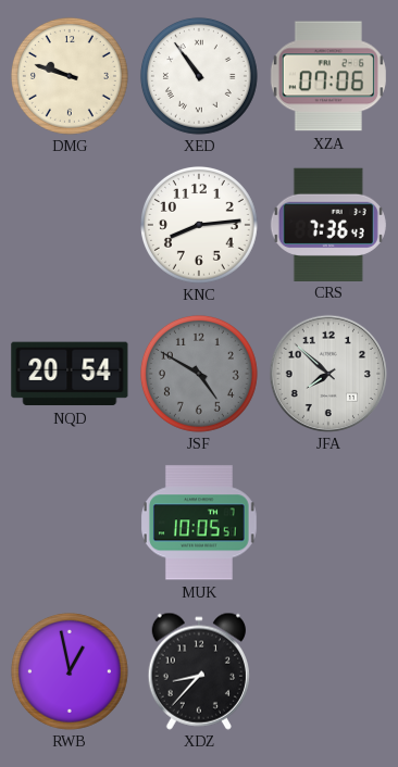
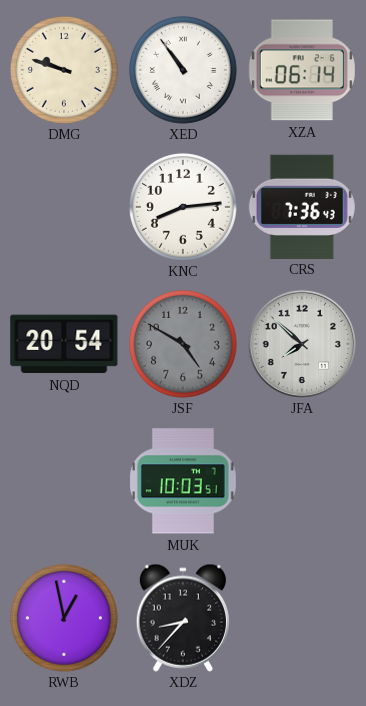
XZA: 07:06 -> 06:14 (302, 70)
MUK: 10:05 -> 10:03 (183, 481)
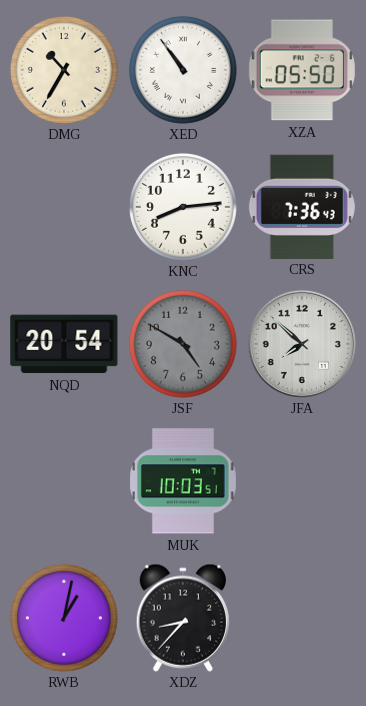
DMG: 9:48 -> 10:35 (64, 70)
XZA: 06:14 -> 05:50 (302, 70)
RWB: 12:58 -> 1:02 (64, 618)
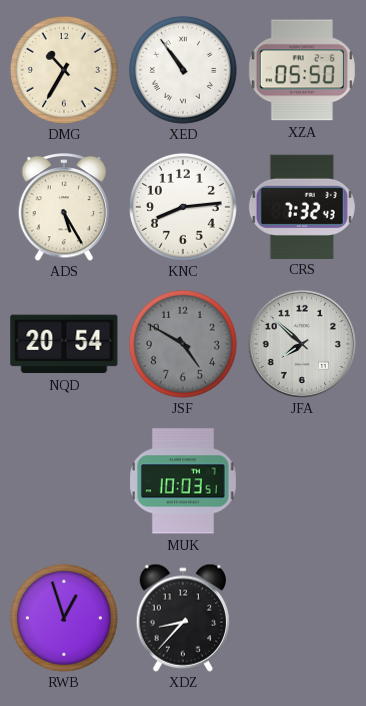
ADS: none -> 5:25 (64, 208)
CRS: 7:36 -> 7:32 (302, 206)
RWB: 1:02 -> 12:57 (64, 618)
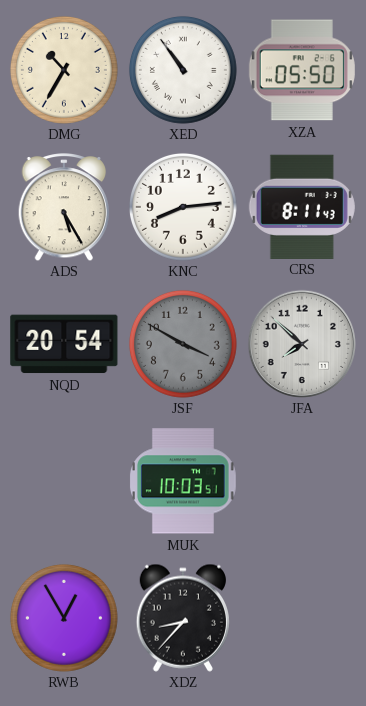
CRS: 7:32 -> 8:11 (302, 206)
JSF: 4:50 -> 3:50 (183, 344)
RWB: 12:57 -> 12:55 (64, 618)
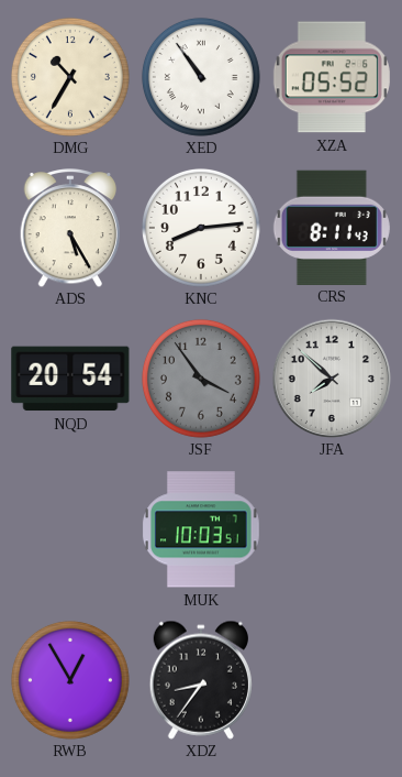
XZA: 05:50 -> 05:52 (332, 77)
JSF: 3:50 -> 3:54 (201, 379)
XDZ: 8:37 -> 8:36 (201, 680)
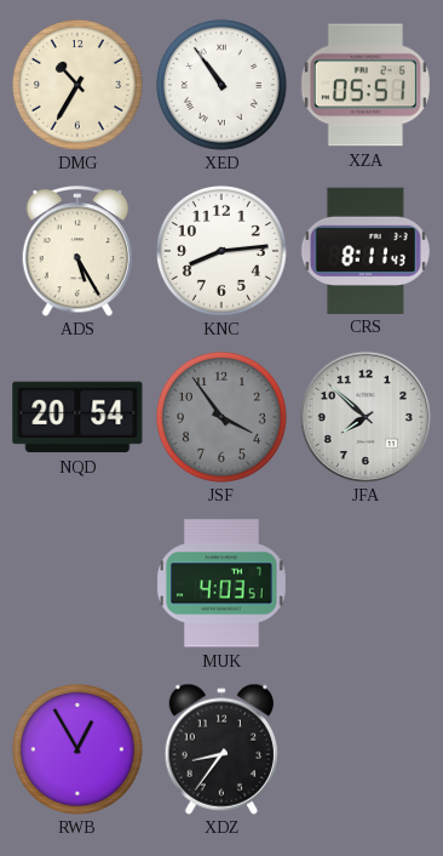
XZA: 05:52 -> 05:51 (366, 85)
MUK: 10:03 -> 4:03 (221, 583)
